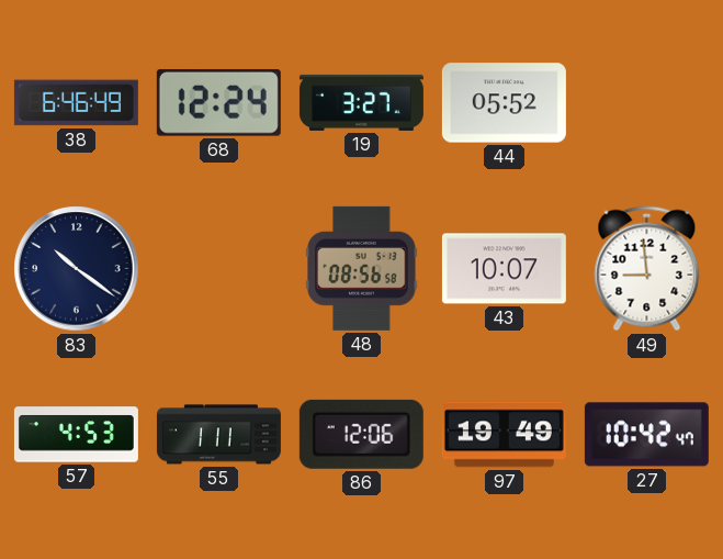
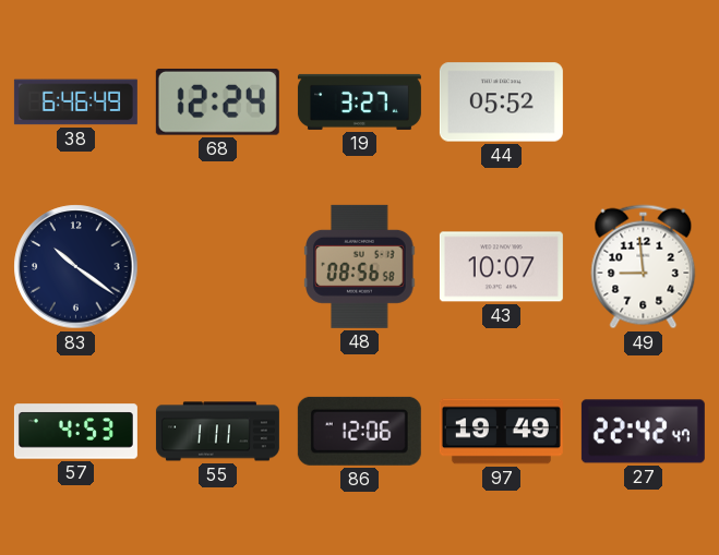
27: 10:42 -> 22:42 (643, 432)
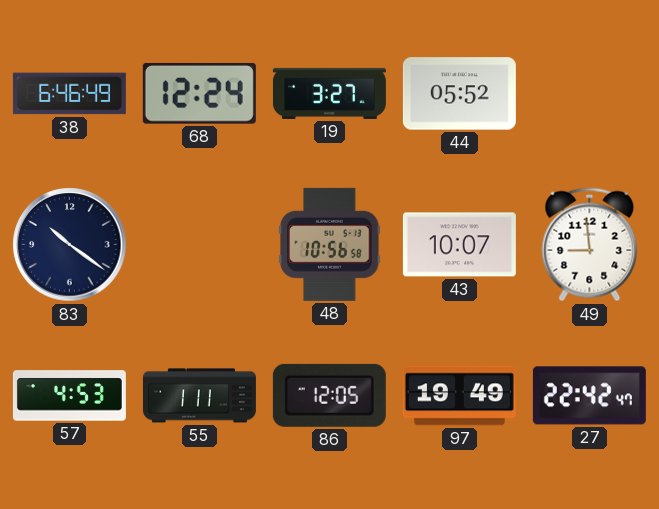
48: 08:56 -> 10:56 (330, 244)
86: 12:06 -> 12:05 (329, 395)
